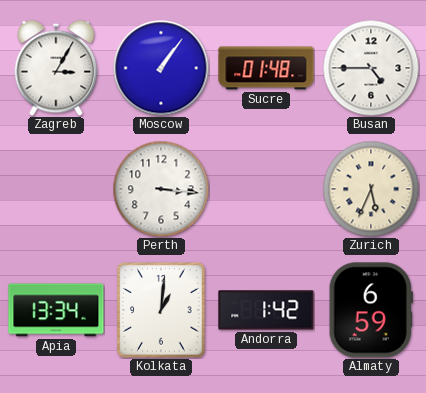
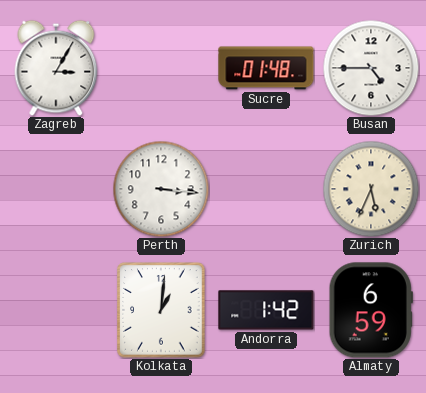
Moscow: 1:06 -> none (161, 68)
Apia: 13:34 -> none (56, 310)
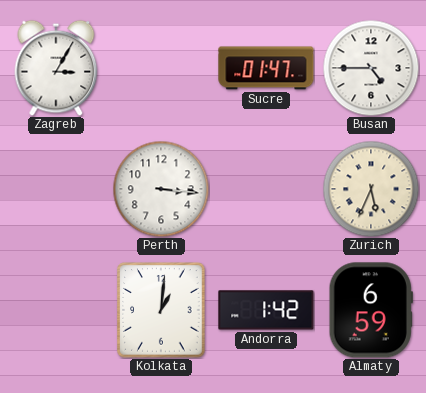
Sucre: 01:48 -> 01:47 (266, 68)
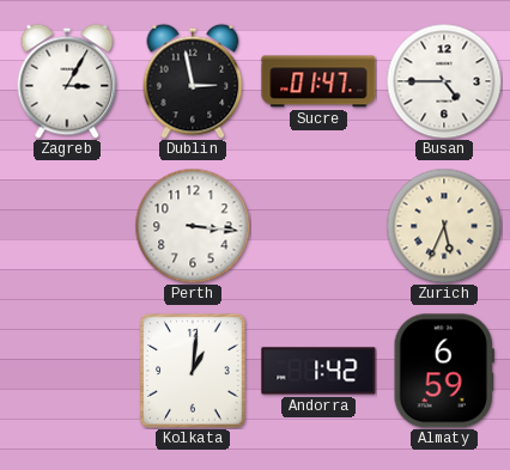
Dublin: none -> 2:58 (193, 81)
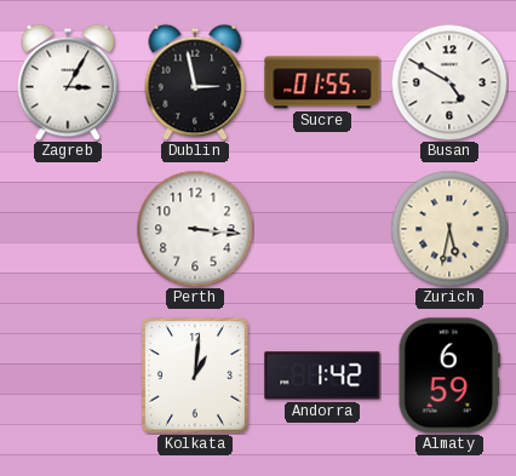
Sucre: 01:47 -> 01:55 (322, 82)
Busan: 4:45 -> 4:50 (449, 82)
Zurich: 5:34 -> 5:32 (449, 229)
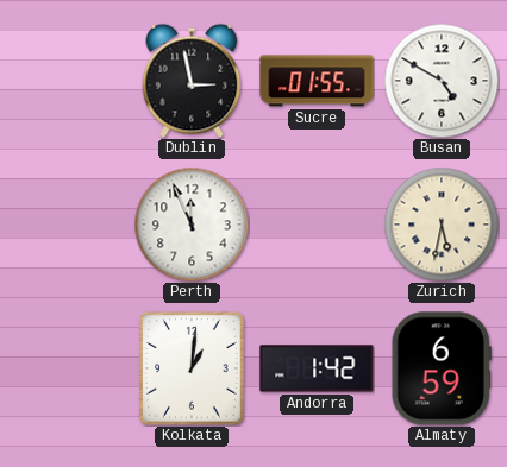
Zagreb: 3:05 -> none (68, 82)
Perth: 3:16 -> 11:56 (192, 225)
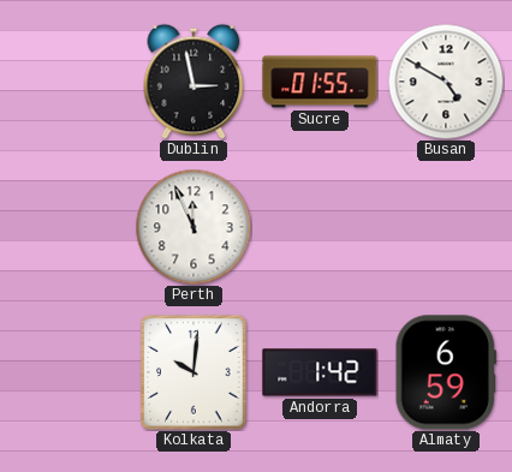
Zurich: 5:32 -> none (442, 225)
Kolkata: 1:01 -> 10:01 (194, 372)
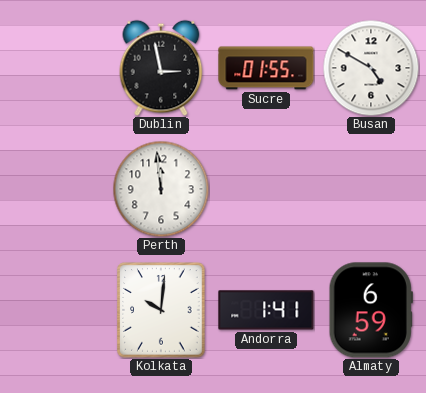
Perth: 11:56 -> 11:59 (161, 189)
Andorra: 1:42 -> 1:41 (266, 310)
